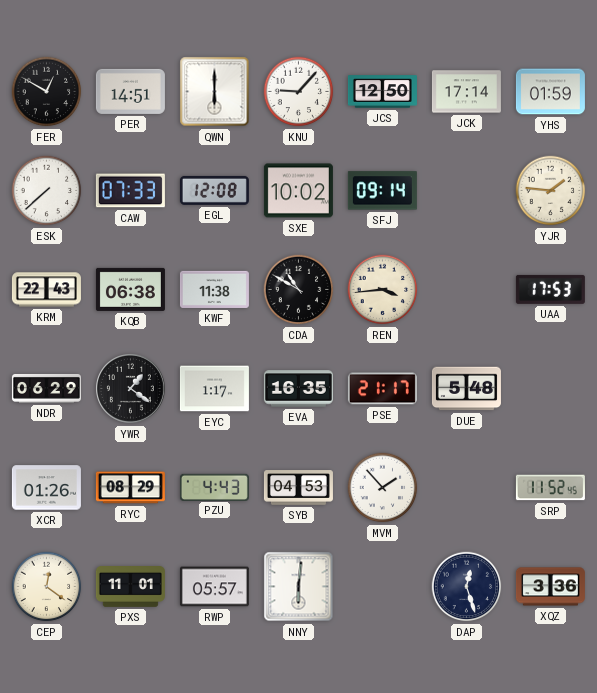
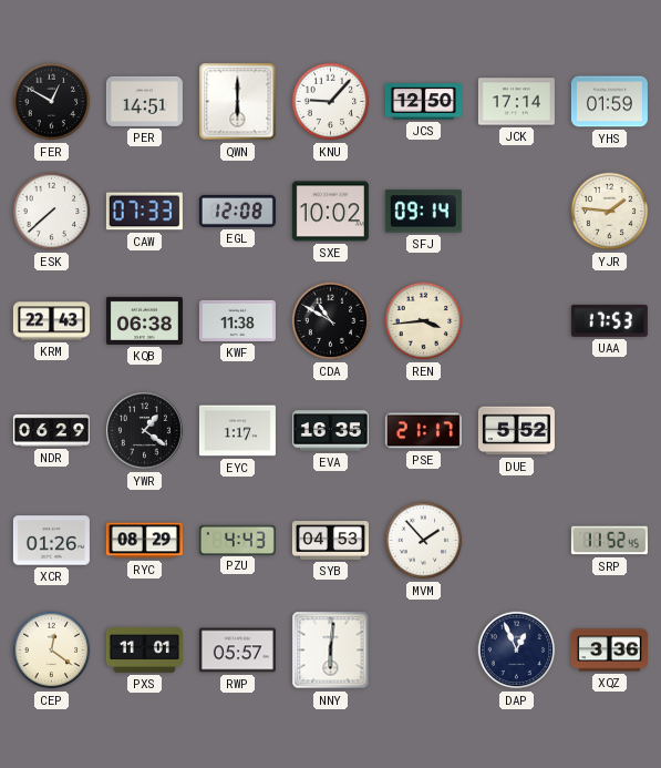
DUE: 5:48 -> 5:52 (516, 431)
DAP: 12:27 -> 12:56 (517, 651)
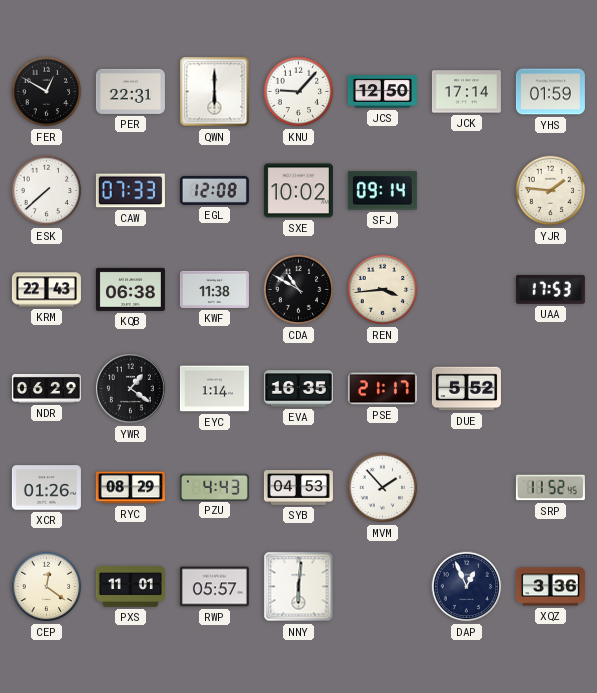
PER: 14:51 -> 22:31 (130, 91)
EYC: 1:17 -> 1:14 (214, 389)
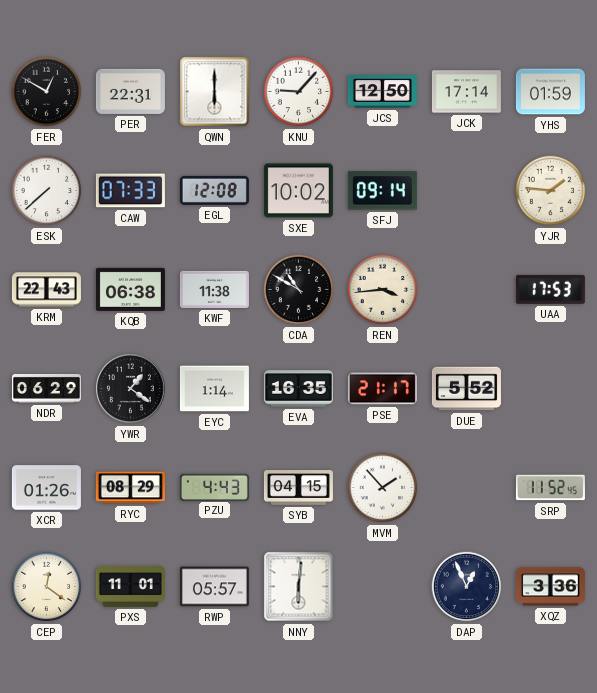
SYB: 04:53 -> 04:15 (298, 488)
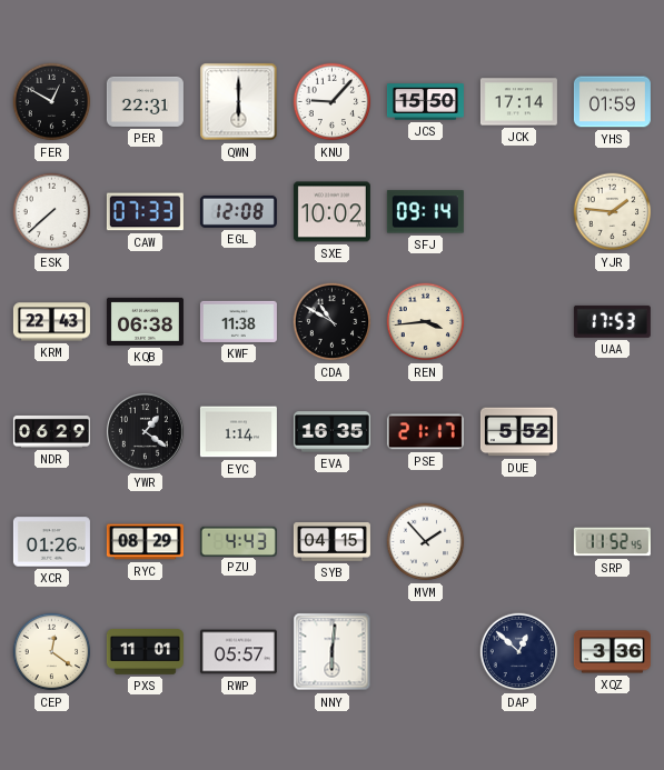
JCS: 12:50 -> 15:50 (425, 102)
DAP: 12:56 -> 12:52 (519, 652)
